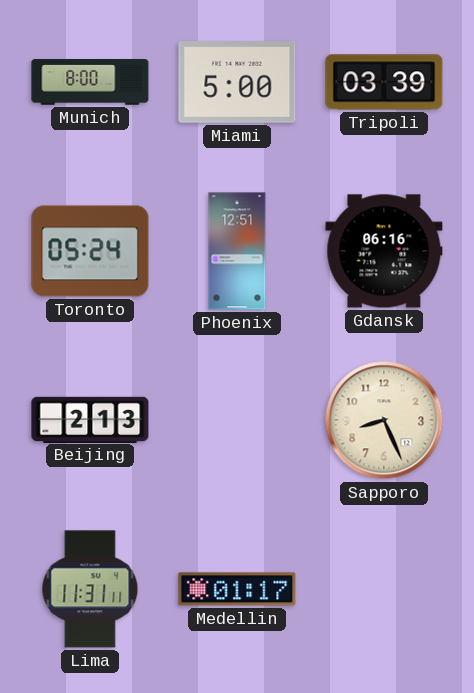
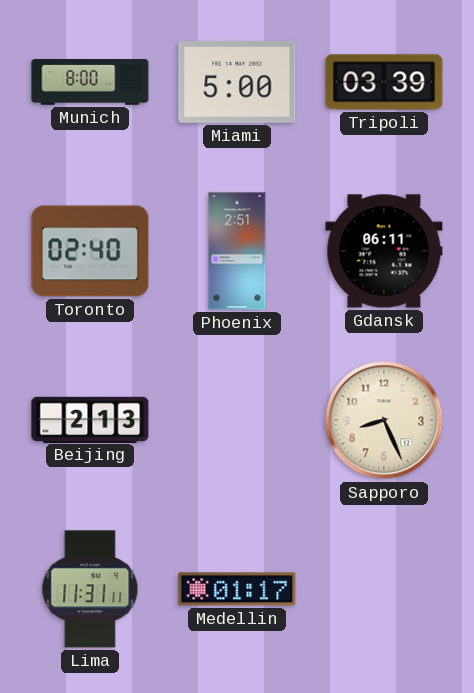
Toronto: 05:24 -> 02:40 (90, 251)
Phoenix: 12:51 -> 2:51 (237, 251)
Gdansk: 06:16 -> 06:11 (384, 251)
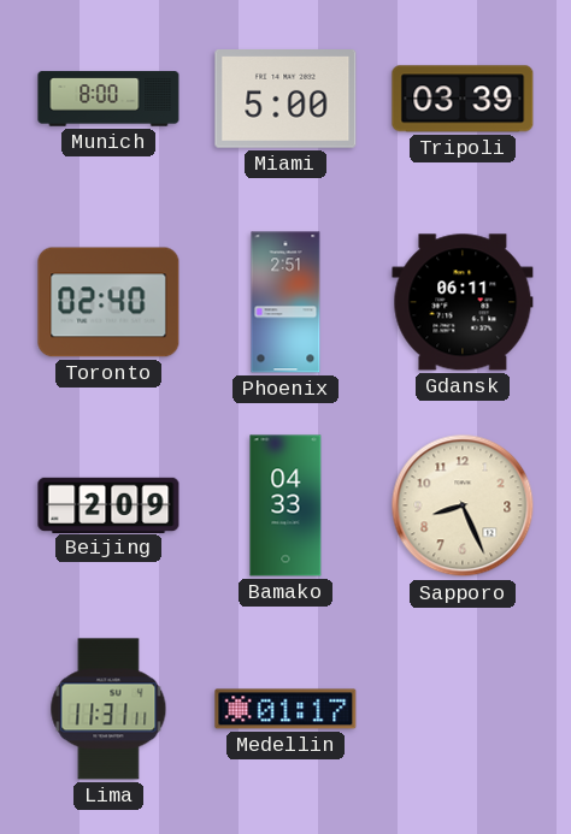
Beijing: 2:13 -> 2:09 (108, 504)
Bamako: none -> 04:33 (285, 505)
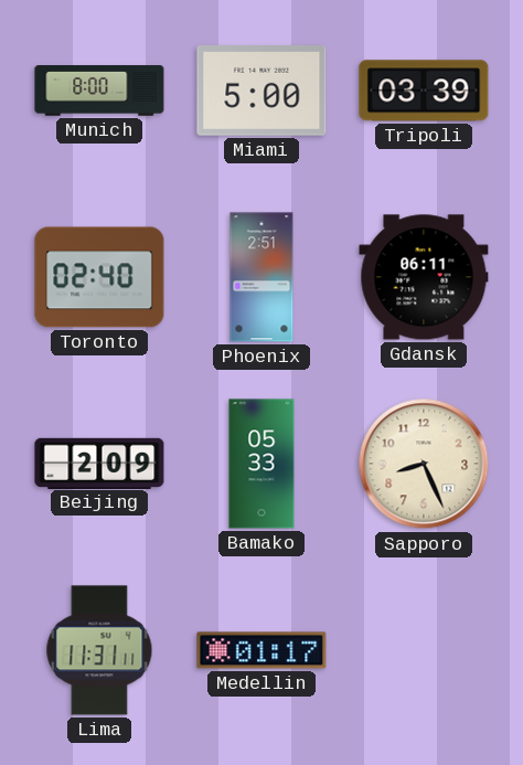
Bamako: 04:33 -> 05:33 (261, 464)
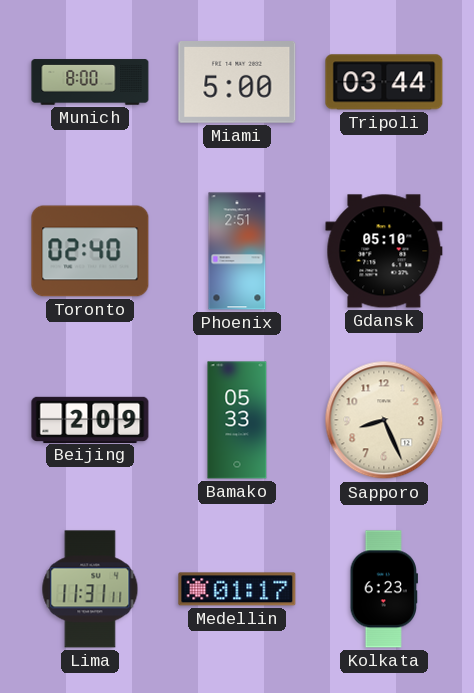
Tripoli: 03:39 -> 03:44 (384, 82)
Gdansk: 06:11 -> 05:10 (384, 251)
Kolkata: none -> 6:23 (383, 589)
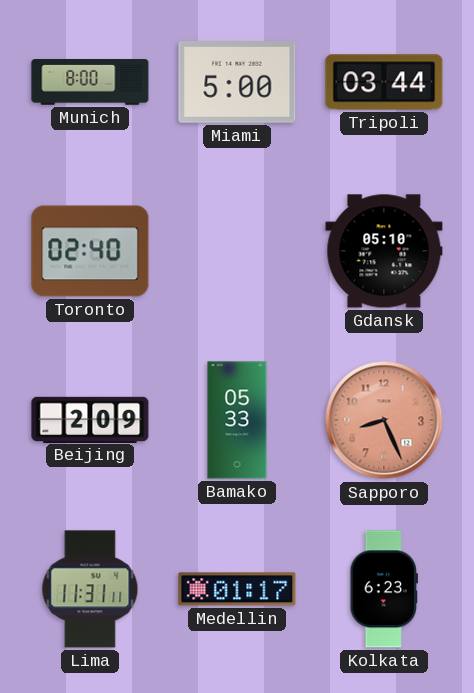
Phoenix: 2:51 -> none (237, 251)
Sapporo dial: cream -> salmon (384, 420)
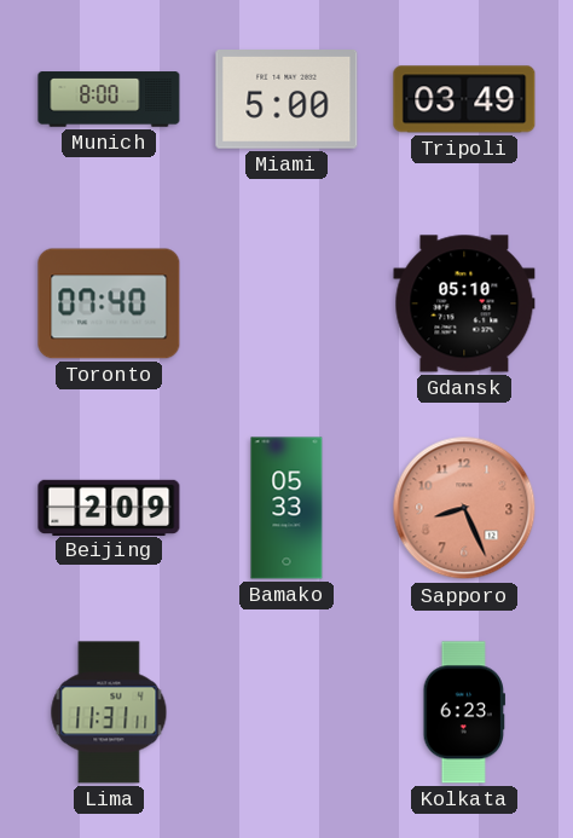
Tripoli: 03:44 -> 03:49 (464, 99)
Toronto: 02:40 -> 07:40 (109, 304)
Medellin: 01:17 -> none (237, 589)
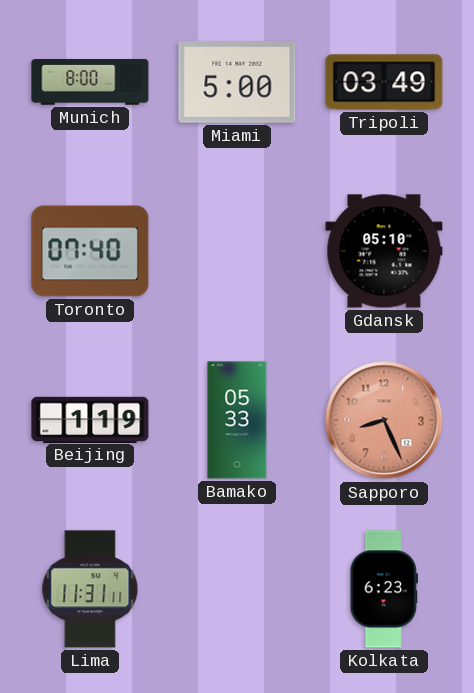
Beijing: 2:09 -> 1:19 (90, 419)
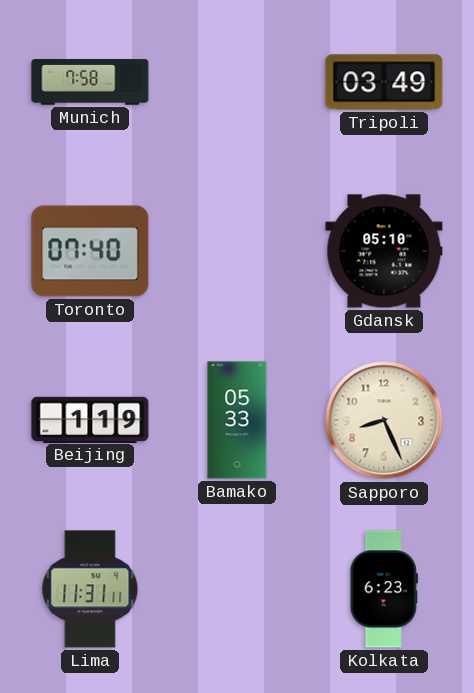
Munich: 8:00 -> 7:58 (90, 82)
Miami: 5:00 -> none (237, 83)
Sapporo dial: salmon -> cream (384, 420)
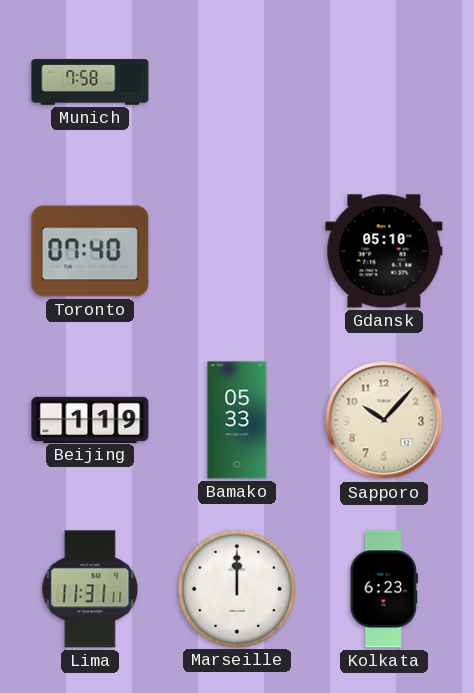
Tripoli: 03:49 -> none (384, 82)
Sapporo: 8:26 -> 10:07 (384, 420)
Marseille: none -> 12:00 (236, 588)
